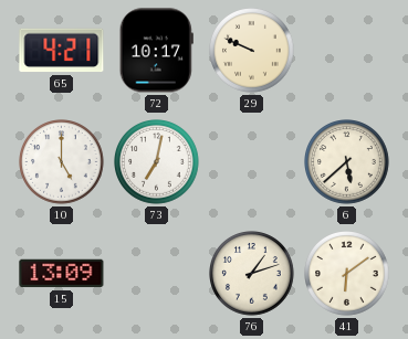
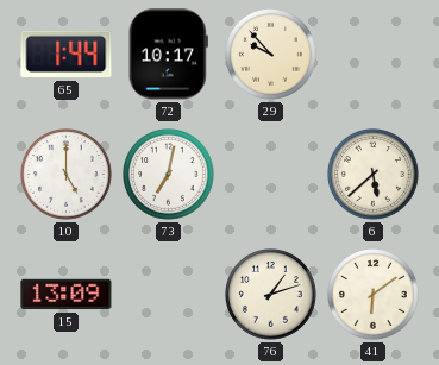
65: 4:21 -> 1:44 (67, 55)
29: 9:49 -> 9:53 (271, 55)
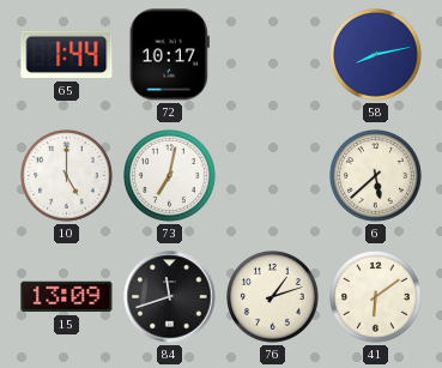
29: 9:53 -> none (271, 55)
58: none -> 8:13 (376, 55)
84: none -> 11:42 (170, 297)
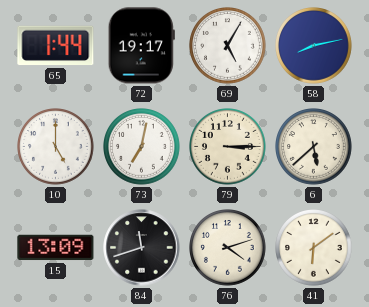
72: 10:17 -> 19:17 (141, 46)
69: none -> 5:05 (228, 46)
79: none -> 3:15 (228, 147)
76: 1:12 -> 4:12 (228, 248)
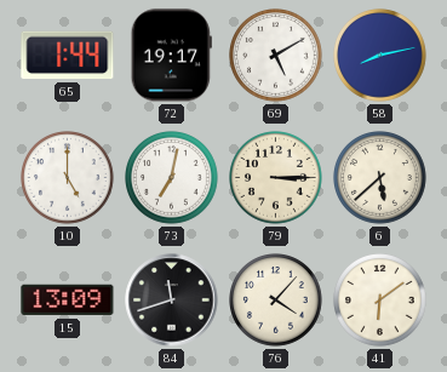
69: 5:05 -> 5:10 (276, 56)
76: 4:12 -> 4:07 (276, 301)
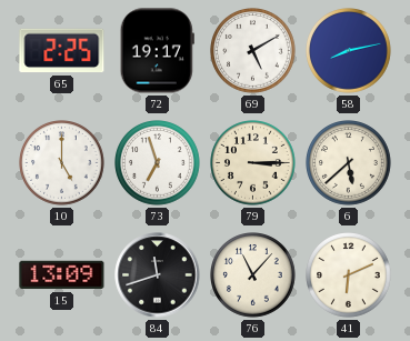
65: 1:44 -> 2:25 (62, 51)
73: 7:02 -> 6:57 (158, 163)
76: 4:07 -> 11:07 (253, 275)
41: 6:09 -> 6:11 (349, 275)
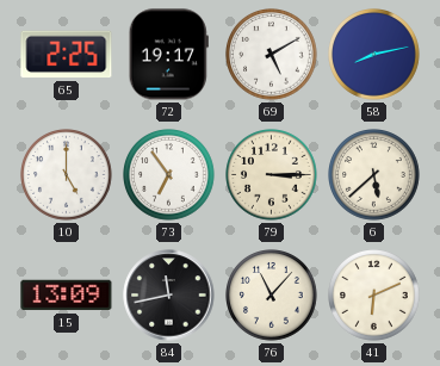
73: 6:57 -> 6:54 (169, 175)
84: 11:42 -> 11:43 (169, 296)
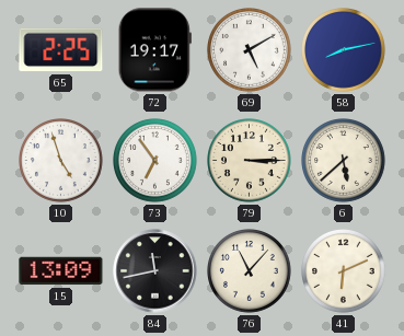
10: 5:00 -> 4:57 (61, 161)
